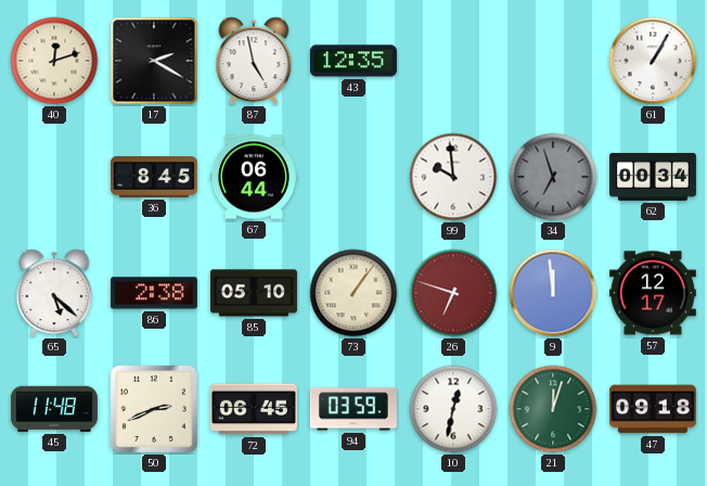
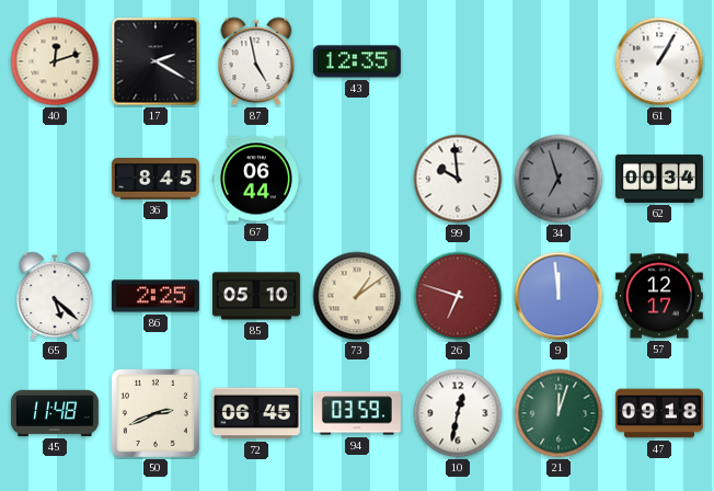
86: 2:38 -> 2:25 (156, 296)
73: 1:06 -> 1:09 (357, 296)
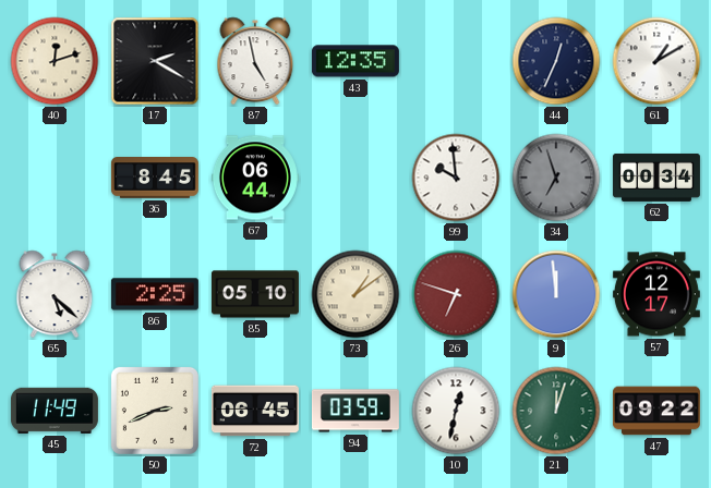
44: none -> 12:34 (556, 61)
61: 1:05 -> 1:10 (656, 61)
45: 11:48 -> 11:49 (55, 411)
47: 09:18 -> 09:22 (656, 411)
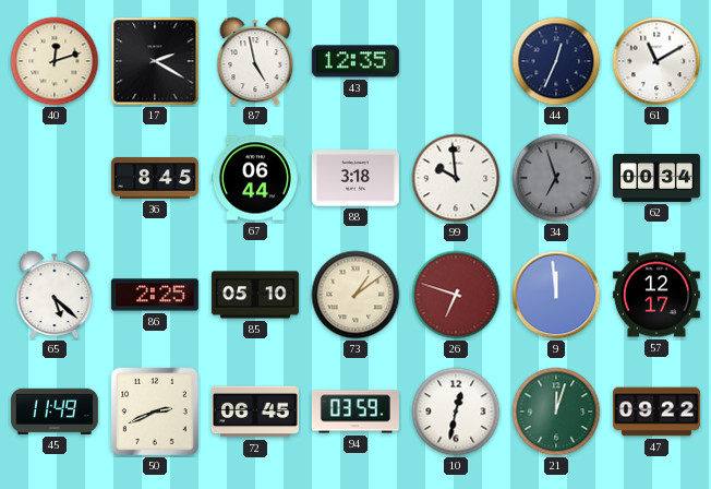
61: 1:10 -> 11:10 (656, 61)
88: none -> 3:18 (355, 178)
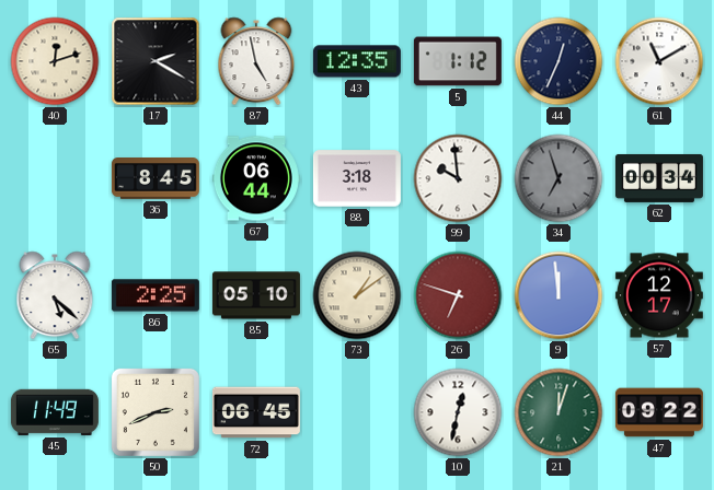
5: none -> 1:12 (458, 61)
94: 03:59 -> none (355, 412)
